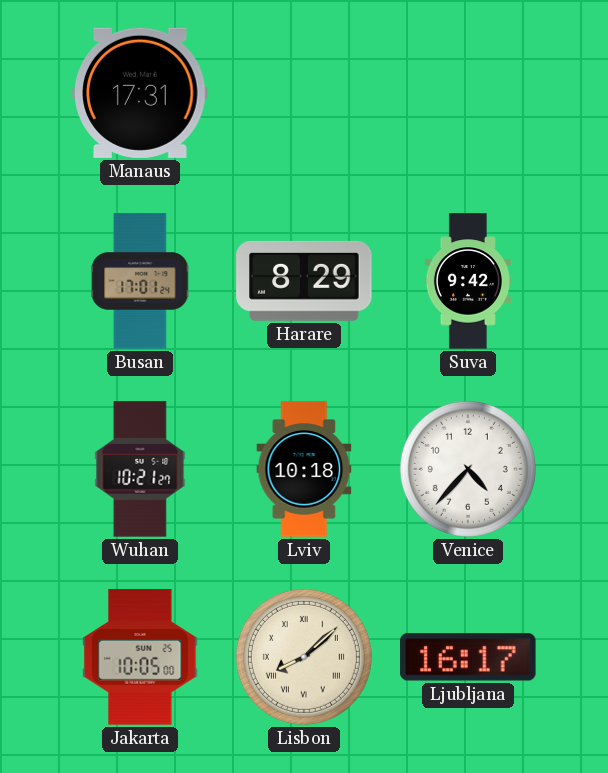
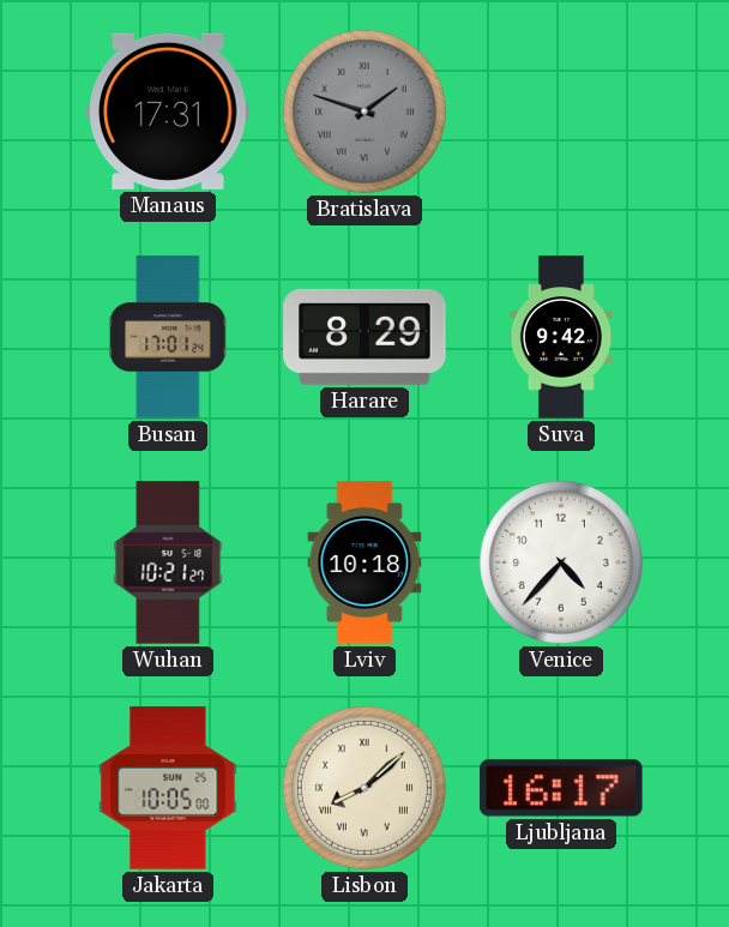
Bratislava: none -> 1:48 (365, 112)
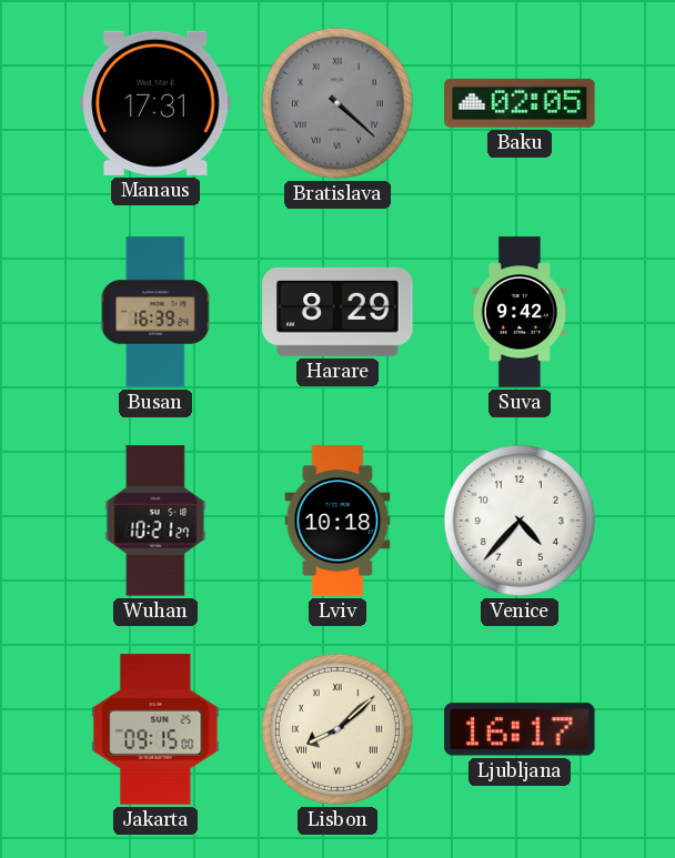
Bratislava: 1:48 -> 4:22 (337, 103)
Baku: none -> 02:05 (520, 103)
Busan: 17:01 -> 16:39 (155, 312)
Jakarta: 10:05 -> 09:15 (155, 729)
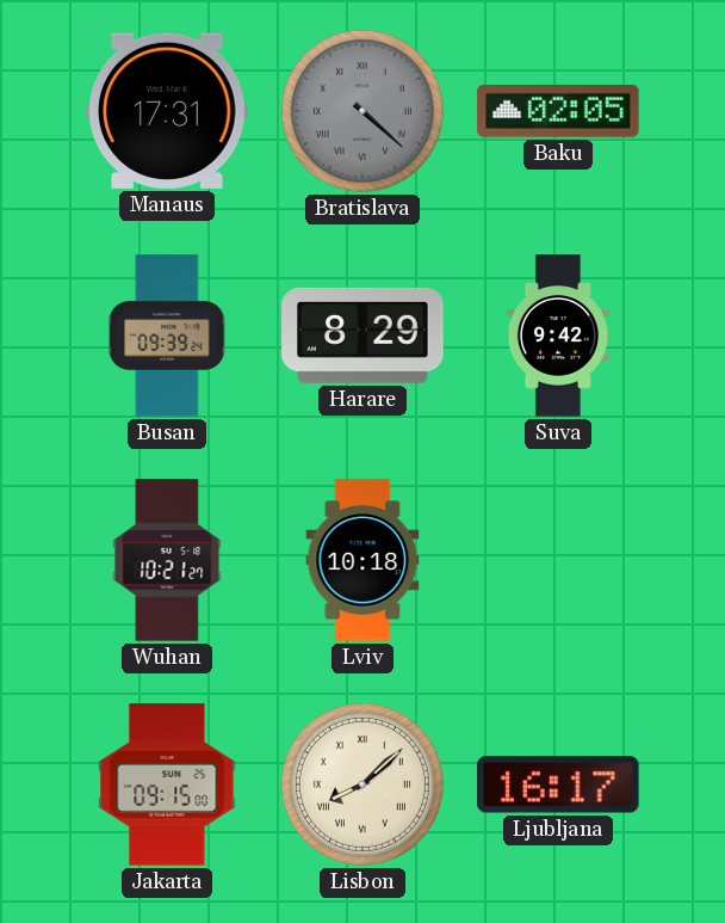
Busan: 16:39 -> 09:39 (167, 336)
Venice: 4:37 -> none (520, 521)
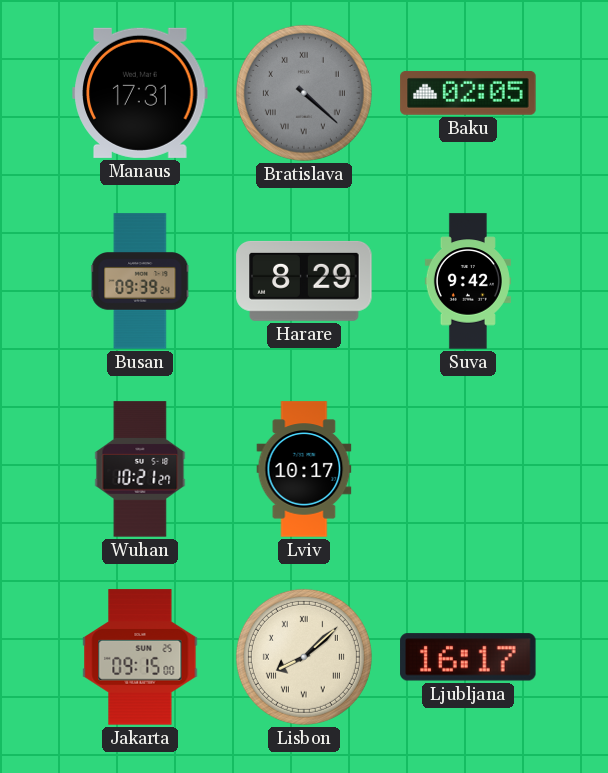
Lviv: 10:18 -> 10:17 (304, 469)
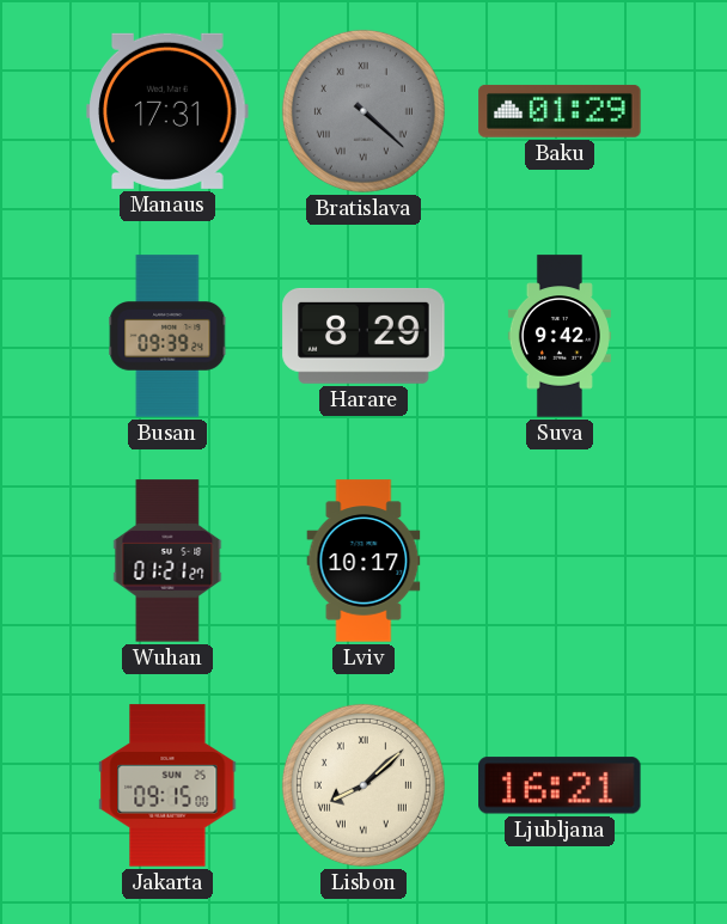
Baku: 02:05 -> 01:29 (560, 111)
Wuhan: 10:21 -> 01:21 (167, 561)
Ljubljana: 16:17 -> 16:21 (560, 785)
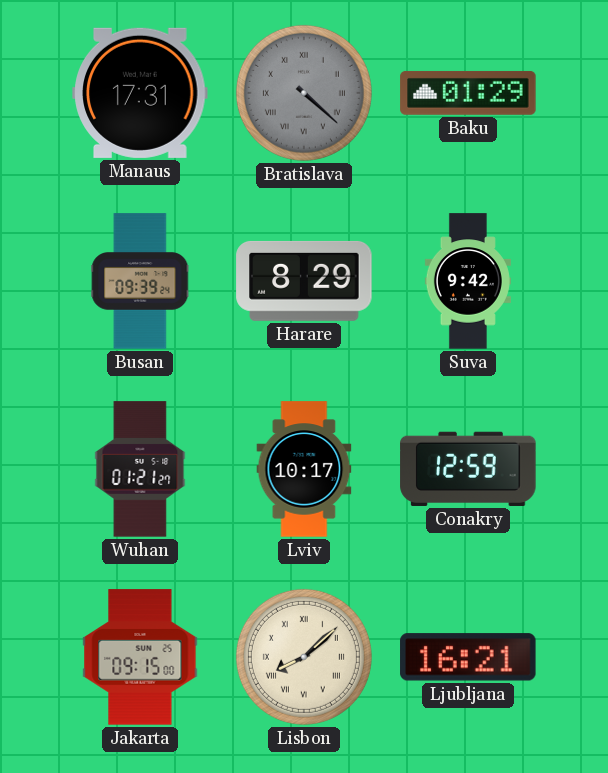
Conakry: none -> 12:59 (468, 469)
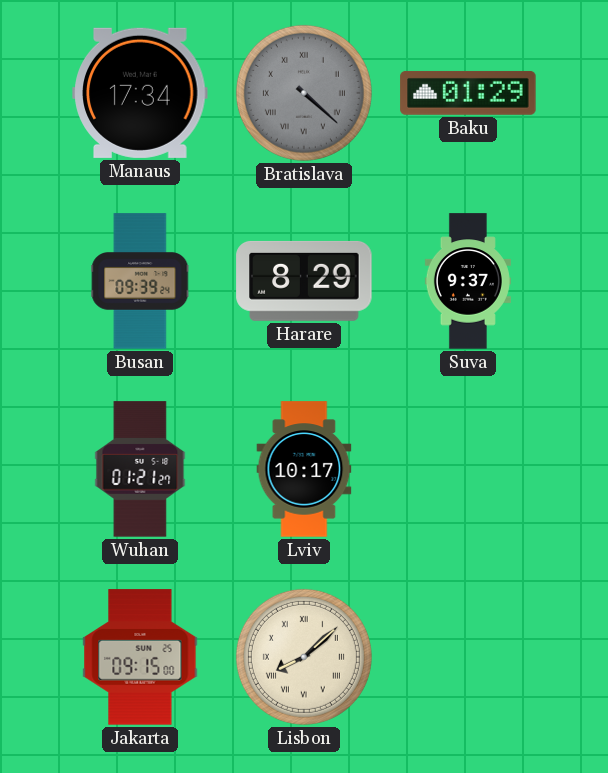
Manaus: 17:31 -> 17:34 (140, 93)
Suva: 9:42 -> 9:37 (468, 281)
Conakry: 12:59 -> none (468, 469)
Ljubljana: 16:21 -> none (468, 657)
